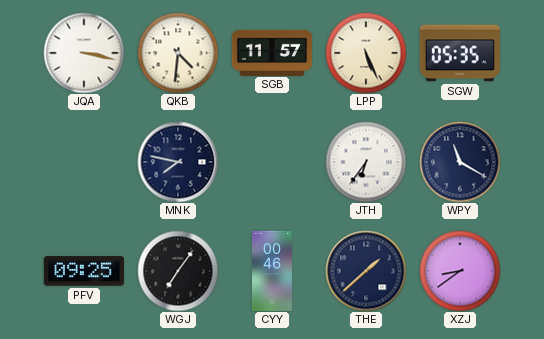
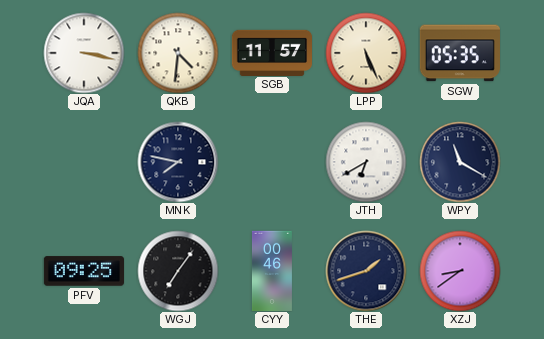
JTH: 6:36 -> 6:40 (366, 162)
THE: 1:38 -> 1:42 (366, 271)
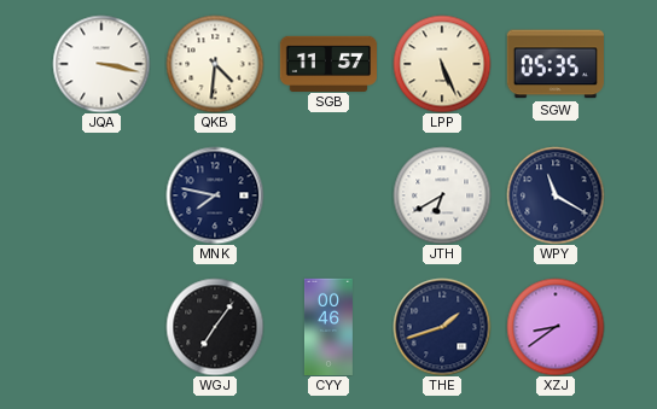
PFV: 09:25 -> none (83, 271)
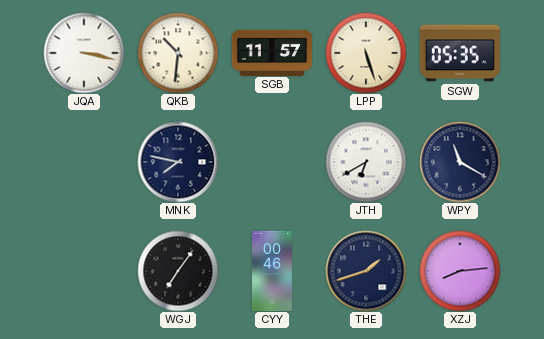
QKB: 4:31 -> 10:31 (178, 53)
LPP: 5:26 -> 5:27 (366, 53)
XZJ: 8:39 -> 8:14 (460, 271)
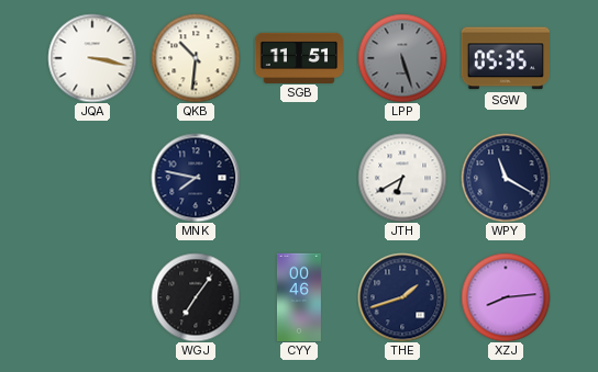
SGB: 11:57 -> 11:51 (298, 57)
LPP dial: cream -> grey (402, 58)
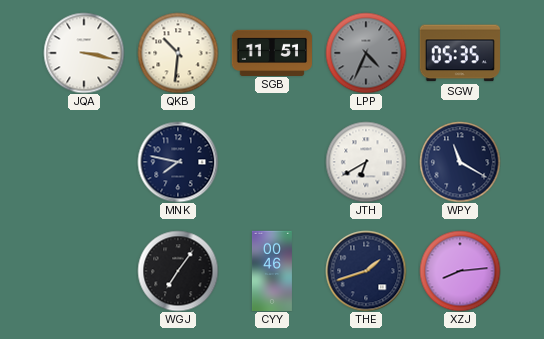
LPP: 5:27 -> 4:34 (366, 53)
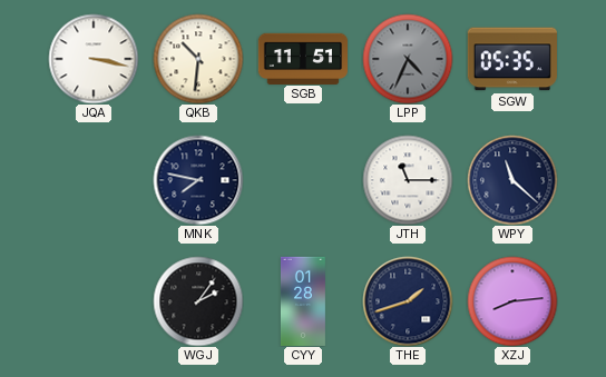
JTH: 6:40 -> 11:15 (408, 180)
WPY: 11:20 -> 11:22 (512, 180)
WGJ: 7:06 -> 2:06 (198, 301)
CYY: 00:46 -> 01:28 (303, 300)
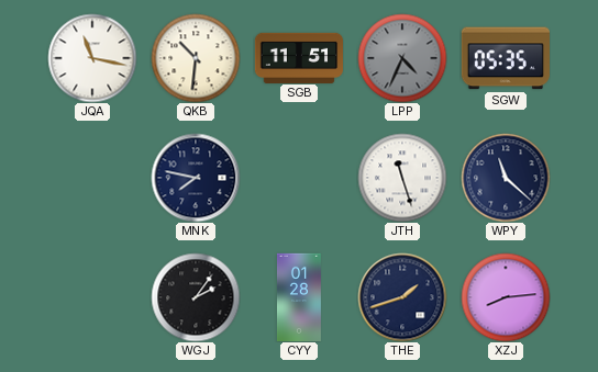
JQA: 3:17 -> 11:17 (92, 58)
JTH: 11:15 -> 11:27 (402, 178)
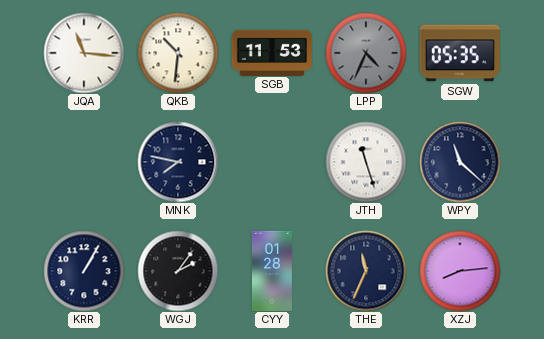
JQA: 11:17 -> 11:16 (84, 53)
SGB: 11:51 -> 11:53 (271, 52)
KRR: none -> 1:05 (84, 271)
THE: 1:42 -> 11:34 (366, 271)
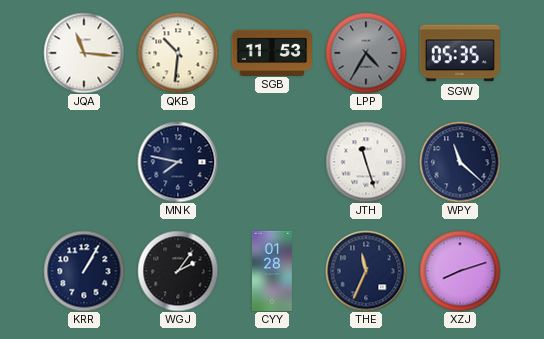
LPP: 4:34 -> 4:35 (366, 53)
XZJ: 8:14 -> 8:12 (460, 271)
